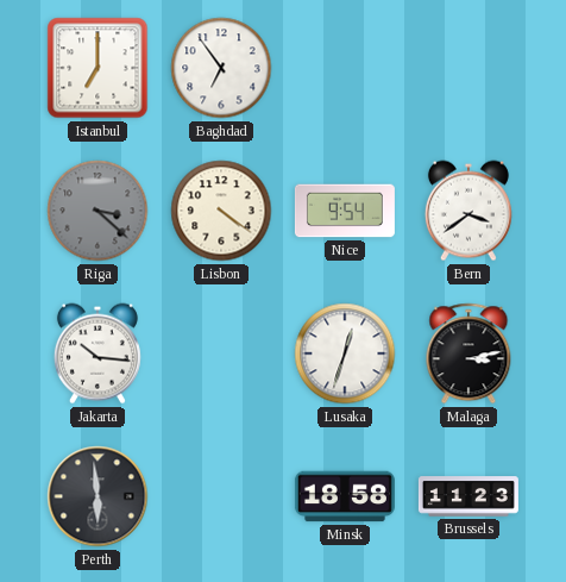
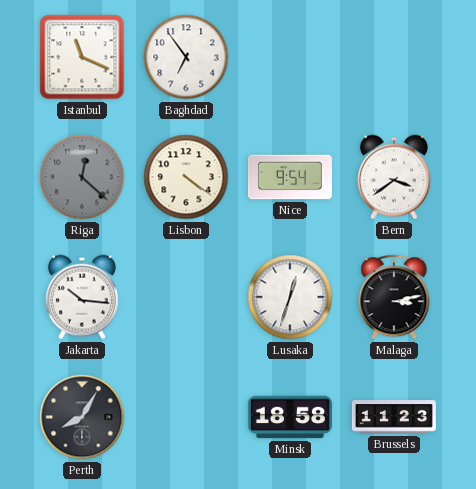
Istanbul: 7:00 -> 11:19 (82, 57)
Riga: 3:22 -> 12:22 (82, 177)
Perth: 5:59 -> 8:05 (82, 417)
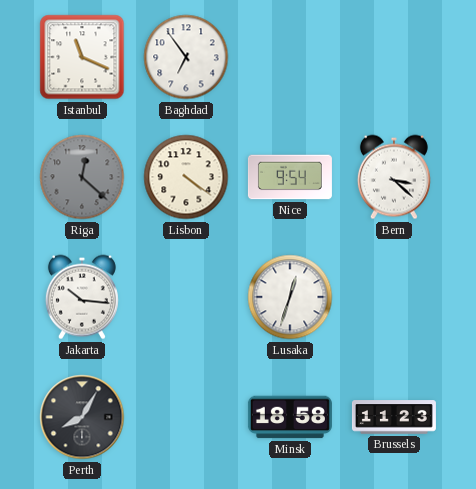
Bern: 3:39 -> 3:22 (394, 177)
Malaga: 3:13 -> none (394, 297)
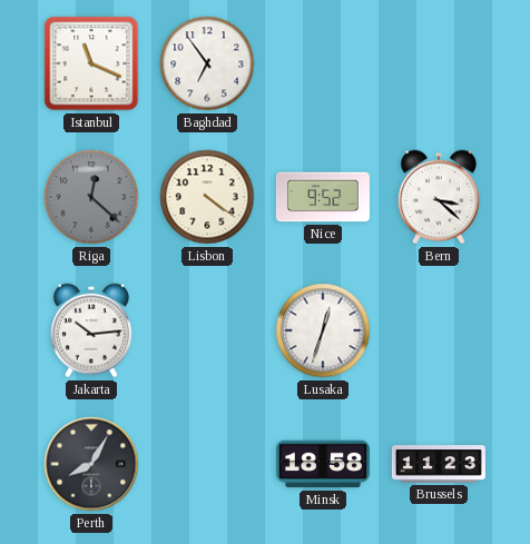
Nice: 9:54 -> 9:52 (323, 197)
Jakarta: 10:16 -> 10:14 (91, 330)
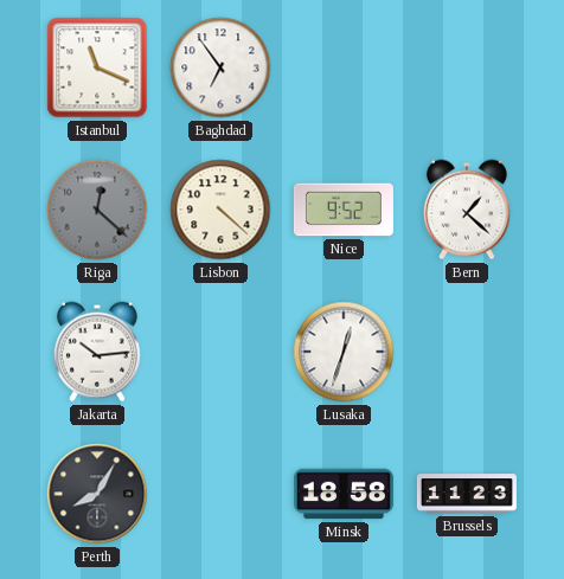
Lisbon: 4:21 -> 4:22 (220, 210)
Bern: 3:22 -> 1:22 (467, 210)
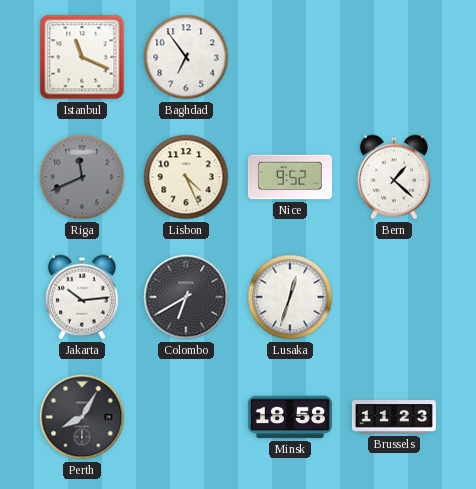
Riga: 12:22 -> 11:41 (82, 177)
Lisbon: 4:22 -> 4:26 (186, 177)
Colombo: none -> 6:40 (186, 297)
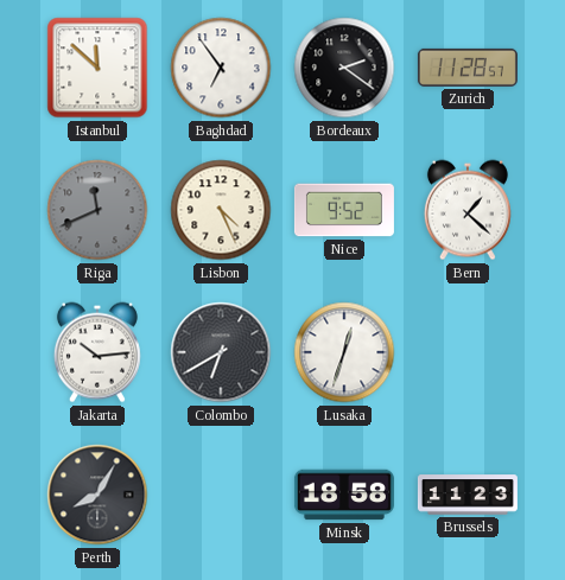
Istanbul: 11:19 -> 11:52 (97, 68)
Bordeaux: none -> 2:21 (344, 68)
Zurich: none -> 11:28 (468, 68)
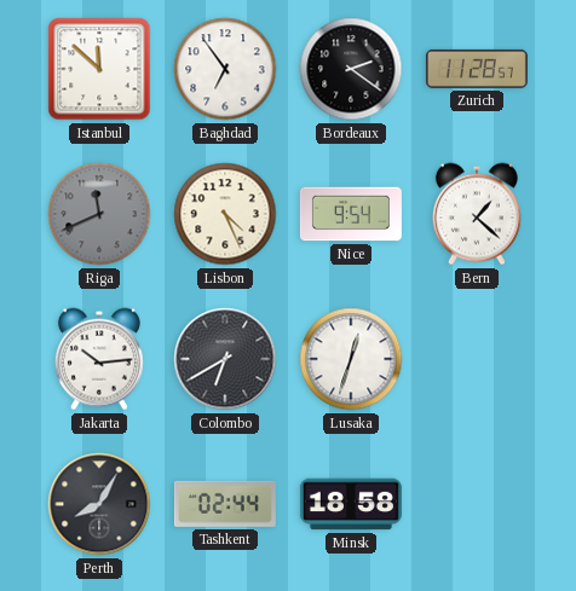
Nice: 9:52 -> 9:54 (351, 214)
Tashkent: none -> 02:44 (225, 504)
Brussels: 11:23 -> none (468, 495)
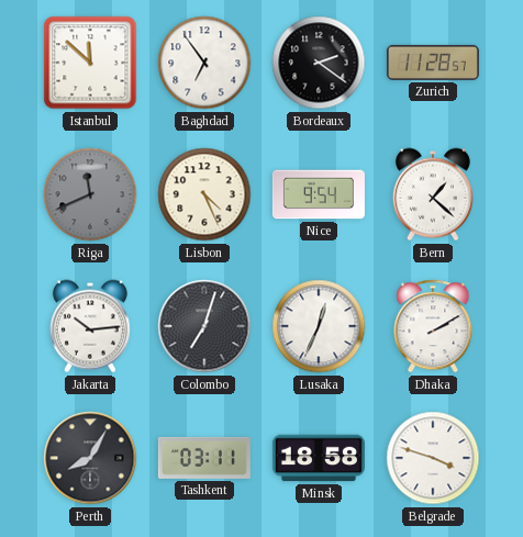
Colombo: 6:40 -> 7:03 (204, 326)
Lusaka: 12:33 -> 12:34 (319, 326)
Dhaka: none -> 2:10 (433, 326)
Tashkent: 02:44 -> 03:11 (204, 458)
Belgrade: none -> 3:48 (433, 458)
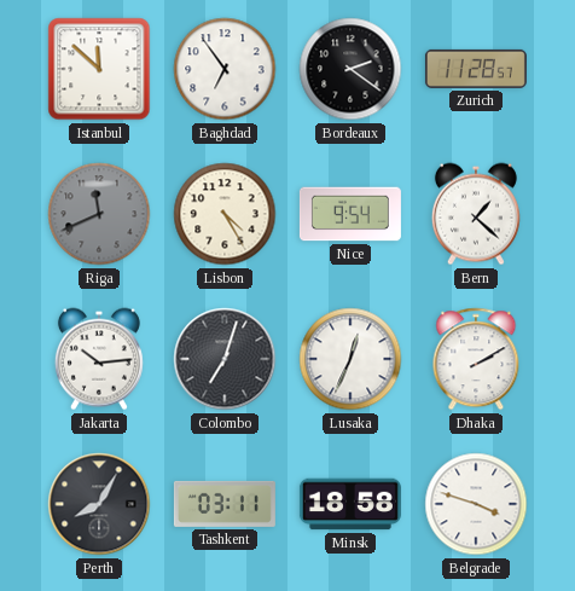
Lisbon: 4:26 -> 4:25 (225, 214)
